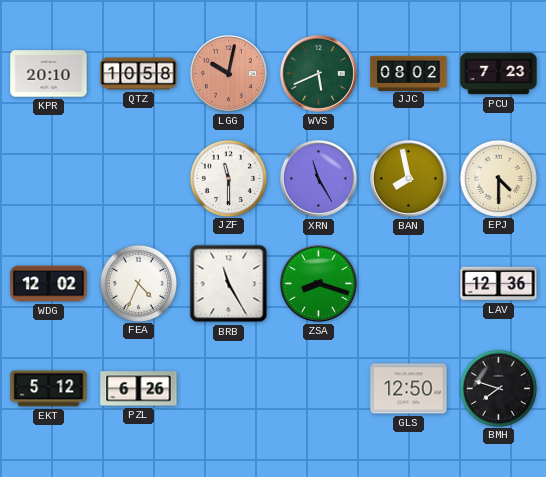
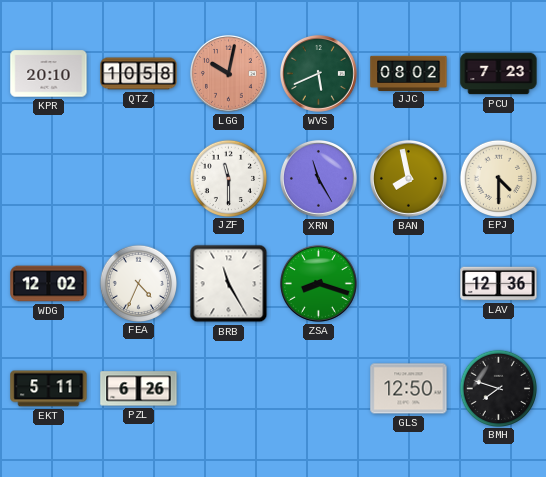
EKT: 5:12 -> 5:11 (49, 389)
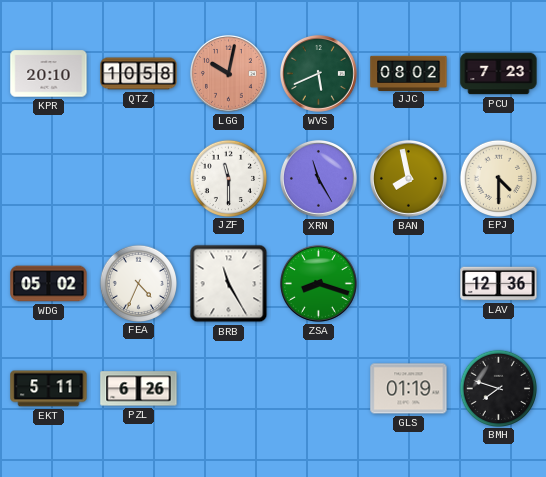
WDG: 12:02 -> 05:02 (49, 284)
GLS: 12:50 -> 01:19 (409, 389)
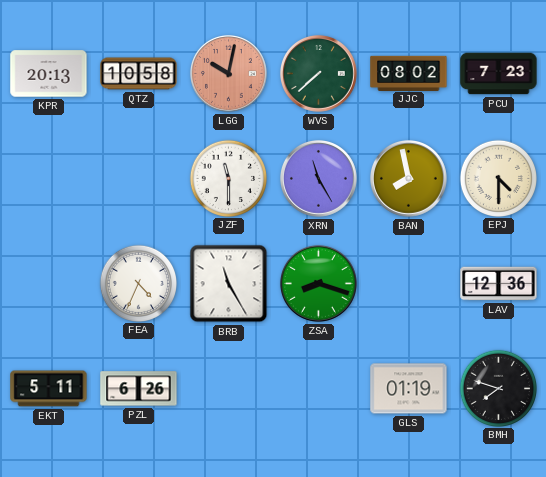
KPR: 20:10 -> 20:13 (49, 74)
WVS: 5:41 -> 7:38 (318, 73)
WDG: 05:02 -> none (49, 284)
